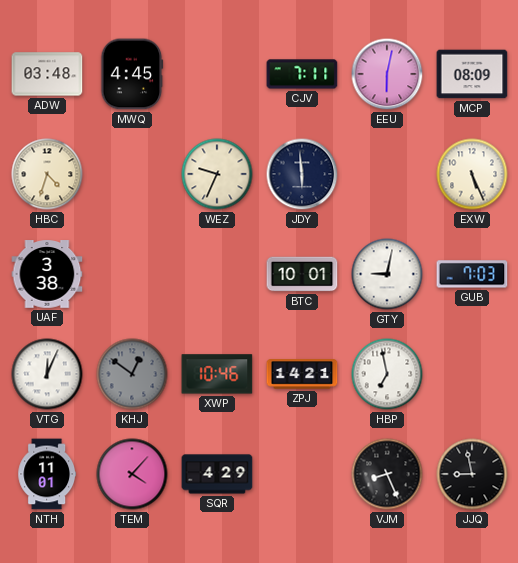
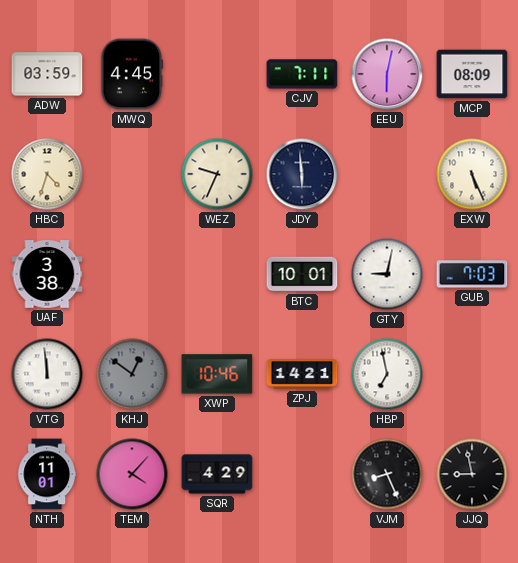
ADW: 03:48 -> 03:59 (47, 74)
VTG: 12:04 -> 11:59 (47, 374)
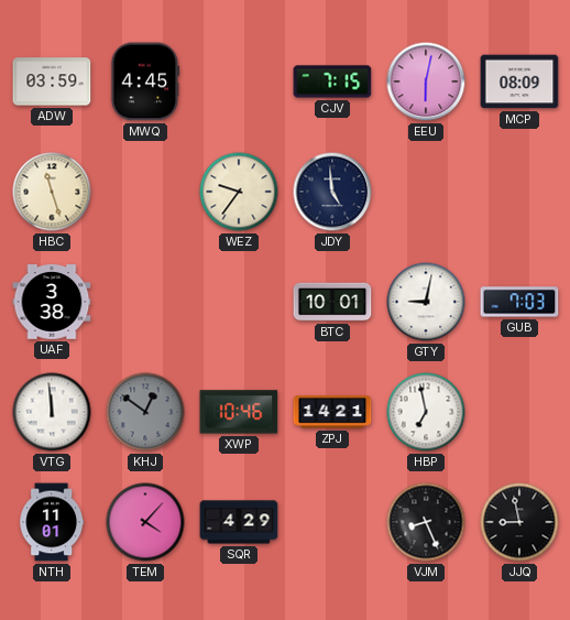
CJV: 7:11 -> 7:15 (332, 81)
HBC: 4:33 -> 11:27 (52, 192)
WEZ: 9:34 -> 9:36 (239, 192)
JDY: 5:59 -> 4:59 (332, 192)
EXW: 5:26 -> none (472, 174)
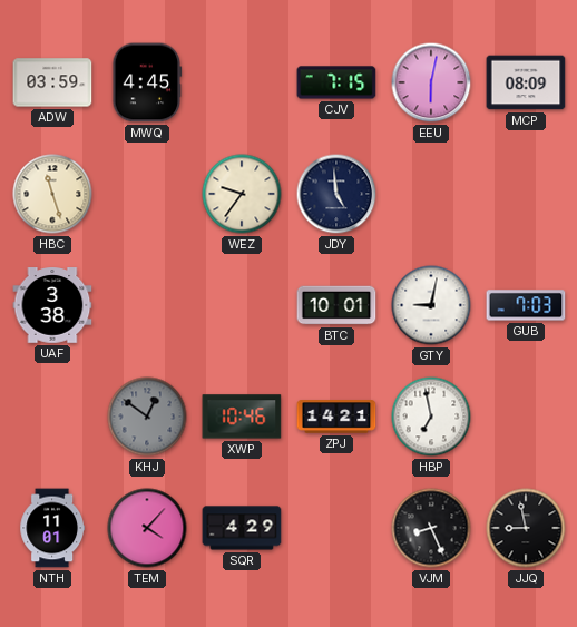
VTG: 11:59 -> none (52, 412)
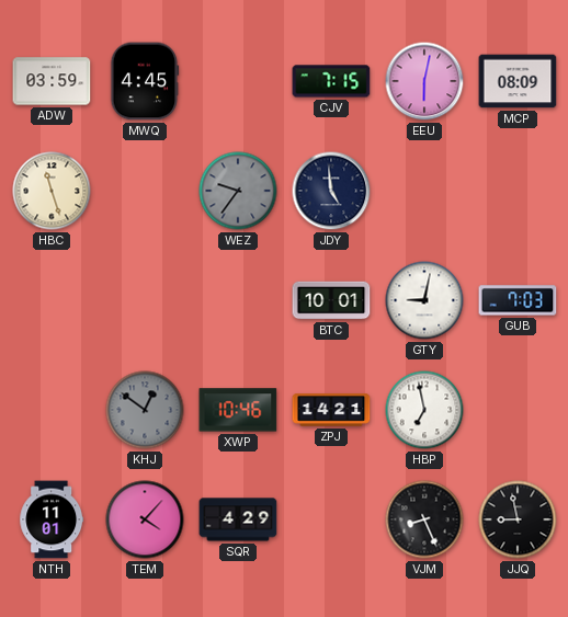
WEZ dial: cream -> grey (238, 191)
UAF: 3:38 -> none (52, 305)
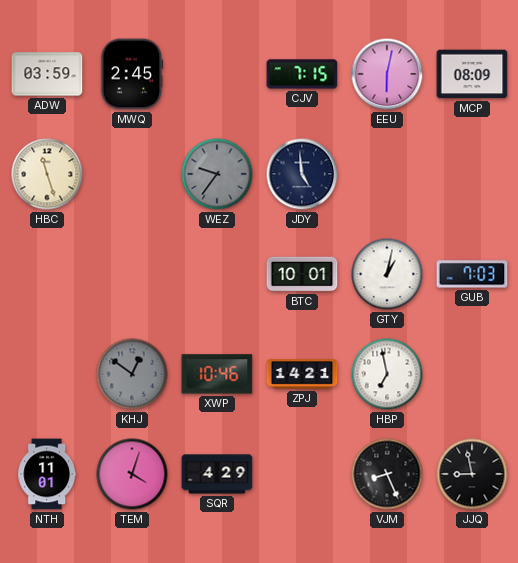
MWQ: 4:45 -> 2:45 (132, 74)
GTY: 9:02 -> 1:02 (387, 274)
TEM: 4:07 -> 4:03 (132, 474)
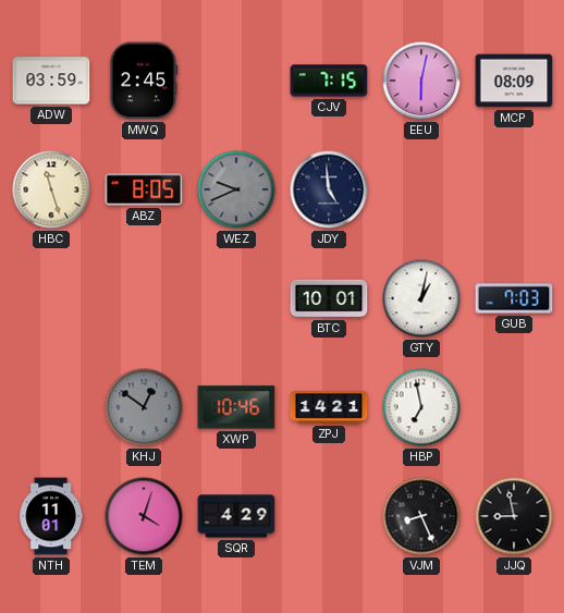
ABZ: none -> 8:05 (144, 189)
WEZ: 9:36 -> 9:41 (236, 189)
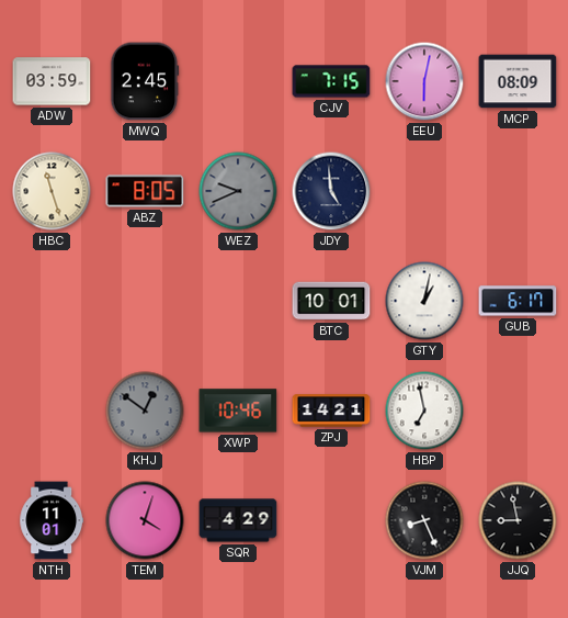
GUB: 7:03 -> 6:17 (518, 301)
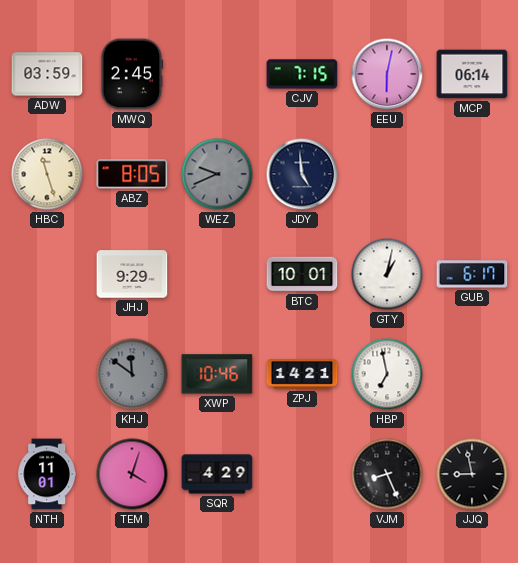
MCP: 08:09 -> 06:14 (472, 74)
JHJ: none -> 9:29 (132, 274)
KHJ: 12:51 -> 11:51 (132, 374)
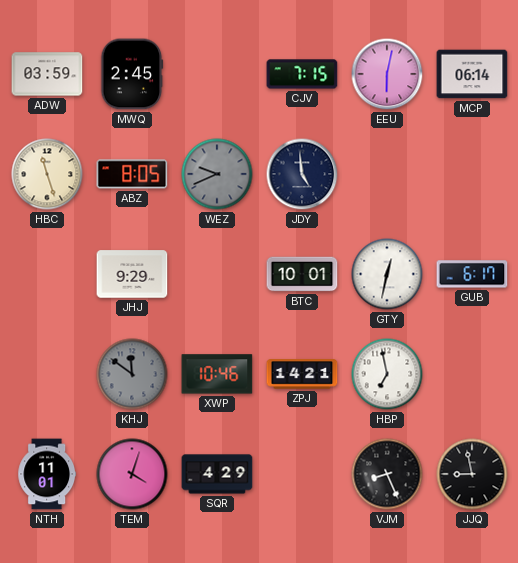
GTY: 1:02 -> 12:32 (387, 274)
